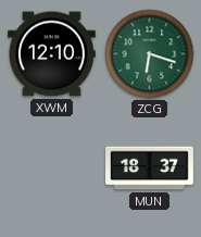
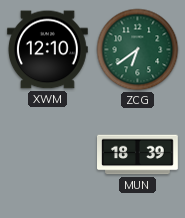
ZCG: 6:18 -> 6:39 (138, 50)
MUN: 18:37 -> 18:39 (138, 155)
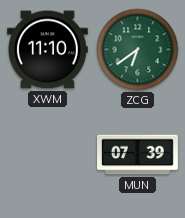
XWM: 12:10 -> 11:10 (48, 50)
MUN: 18:39 -> 07:39 (138, 155)
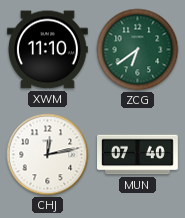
CHJ: none -> 12:13 (48, 155)
MUN: 07:39 -> 07:40 (138, 155)
